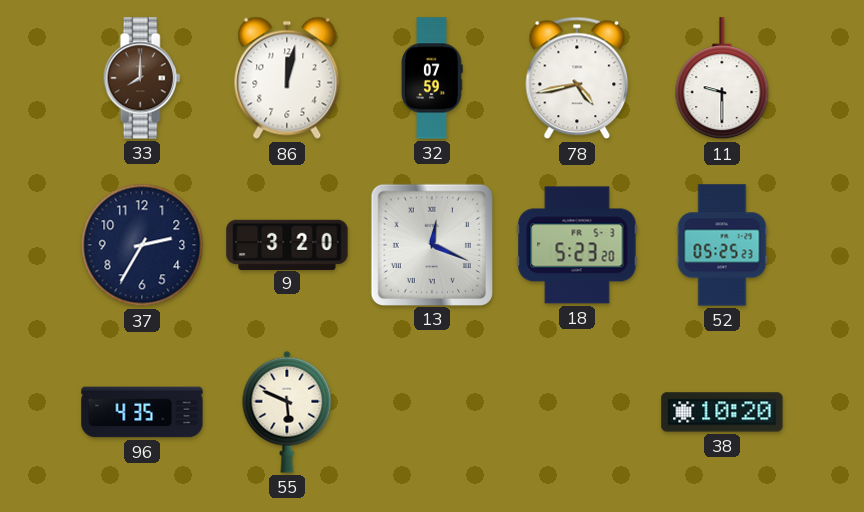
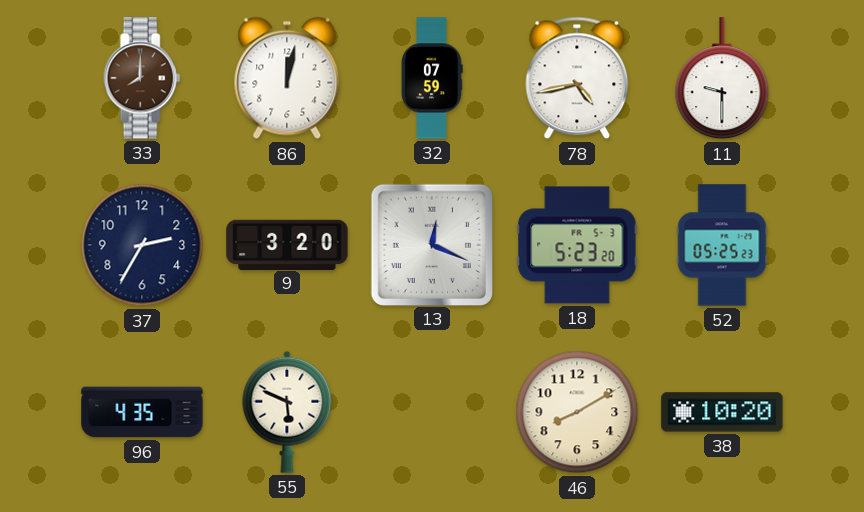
46: none -> 8:10 (577, 412)
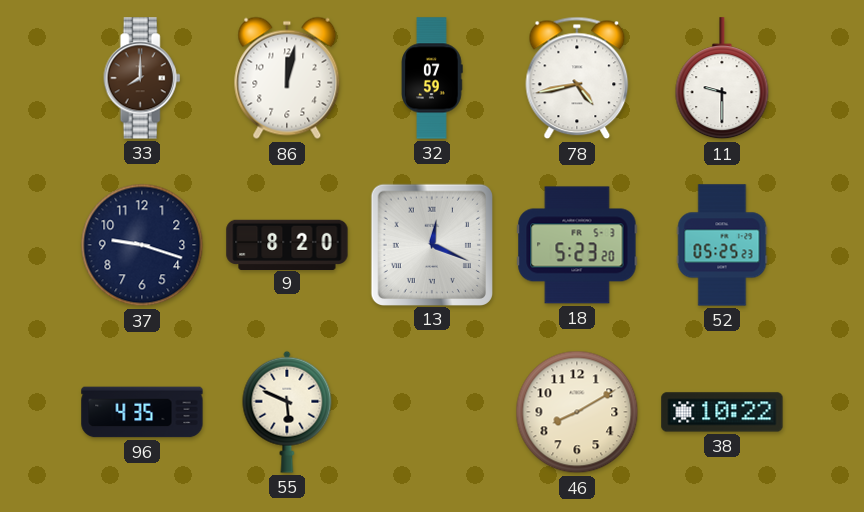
37: 2:35 -> 9:18 (142, 245)
9: 3:20 -> 8:20 (287, 244)
38: 10:20 -> 10:22 (722, 412)
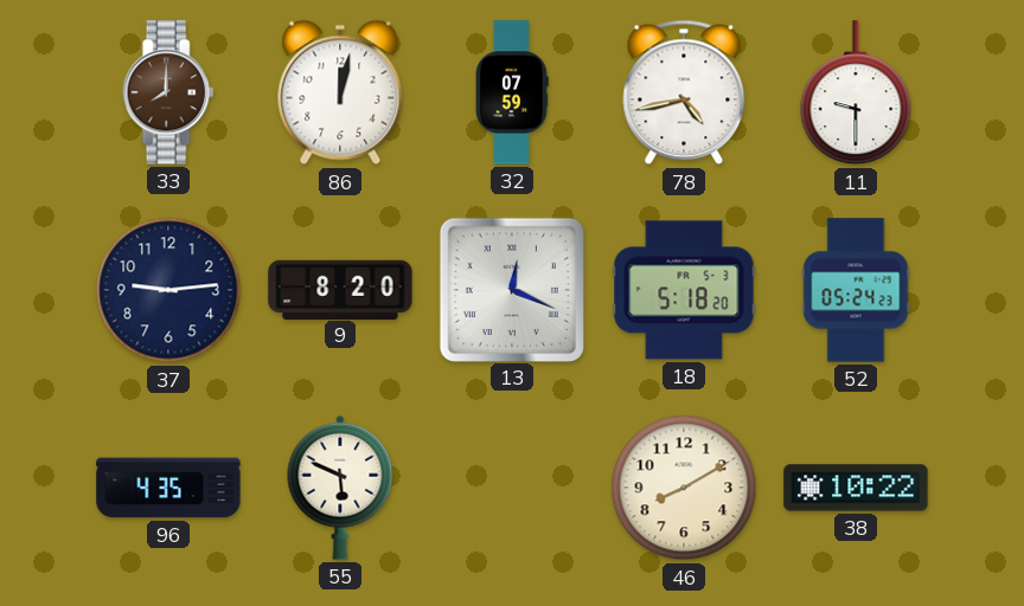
37: 9:18 -> 9:14 (168, 290)
18: 5:23 -> 5:18 (684, 290)
52: 05:25 -> 05:24 (856, 290)
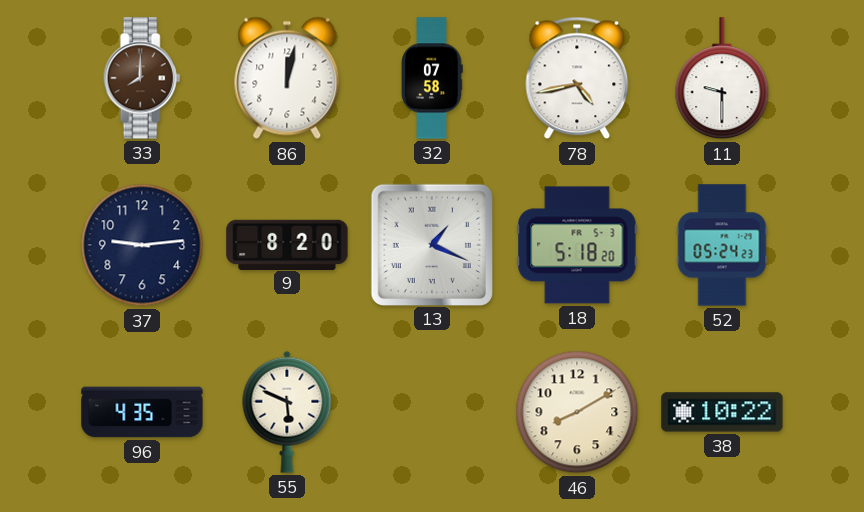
32: 07:59 -> 07:58 (432, 78)
13: 12:19 -> 1:19 (431, 244)
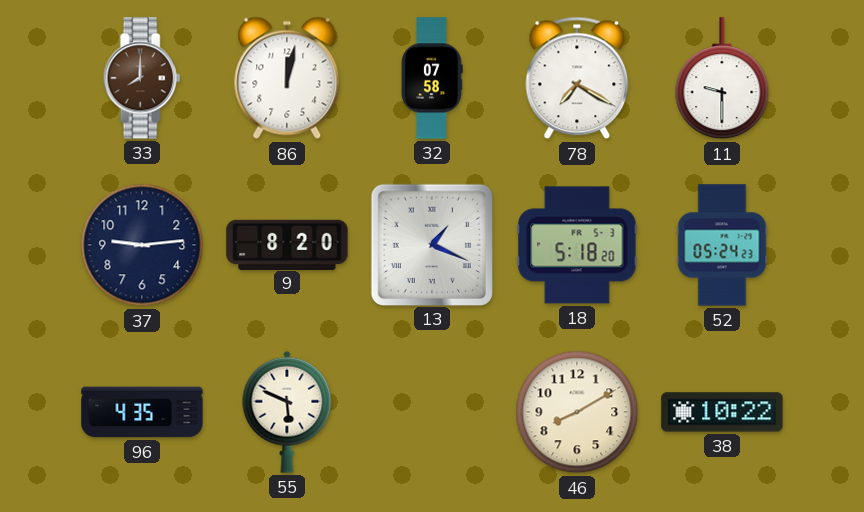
78: 4:43 -> 7:20 (577, 78)
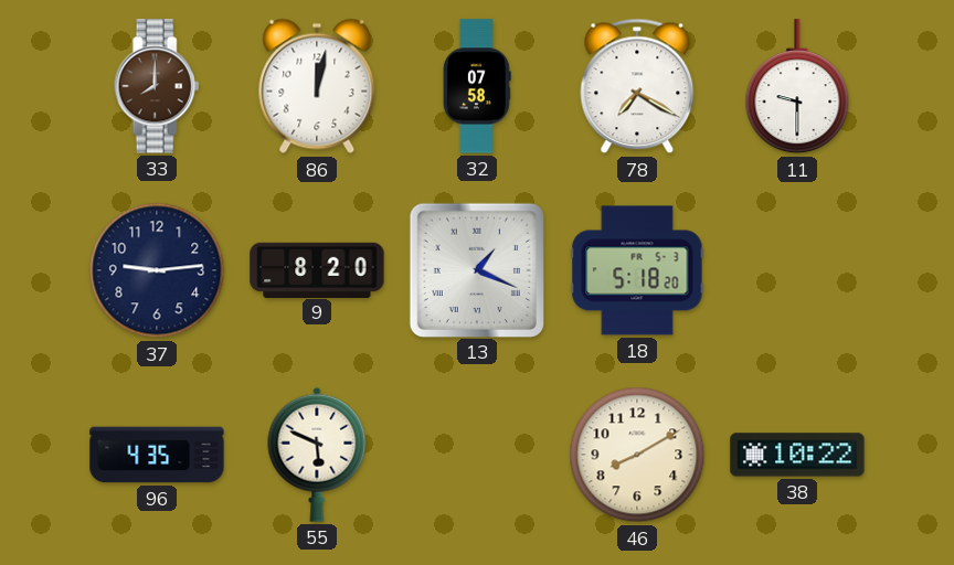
52: 05:24 -> none (722, 245)
